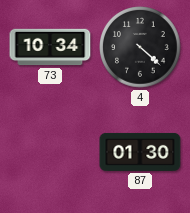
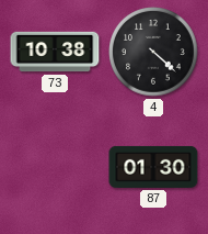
73: 10:34 -> 10:38 (55, 52)
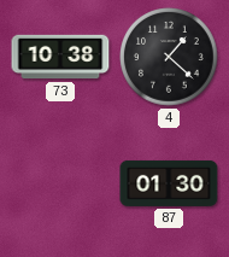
4: 4:22 -> 1:22 (169, 57)
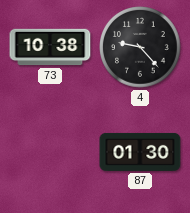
4: 1:22 -> 9:23 (140, 47)
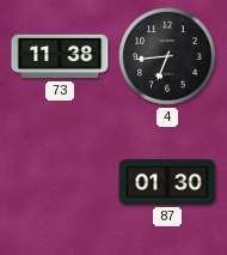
73: 10:38 -> 11:38 (60, 56)
4: 9:23 -> 6:44 (167, 56)
